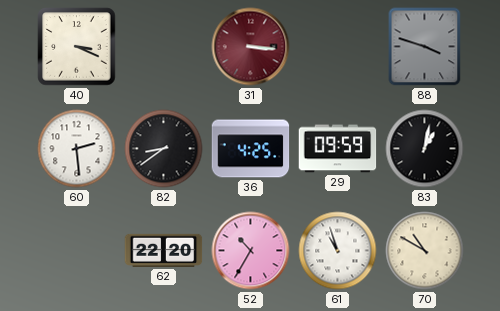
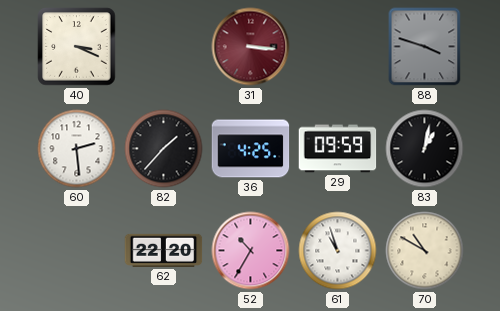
82: 8:39 -> 1:37 (164, 149)
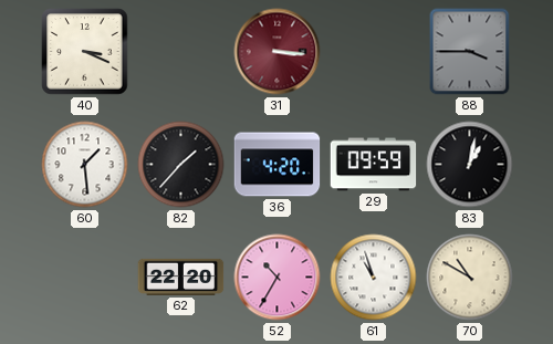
88: 3:48 -> 3:45 (470, 52)
60: 2:29 -> 1:29 (85, 165)
36: 4:25 -> 4:20 (278, 165)
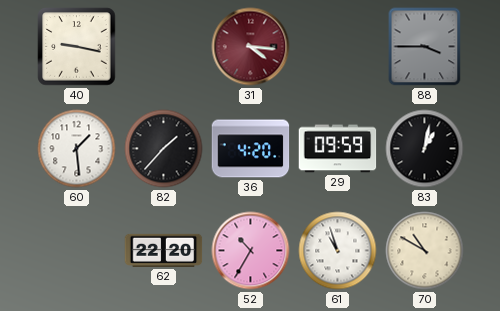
40: 3:19 -> 9:17 (77, 47)
31: 3:16 -> 4:16 (251, 47)
